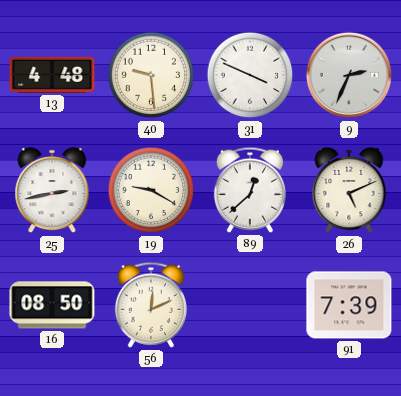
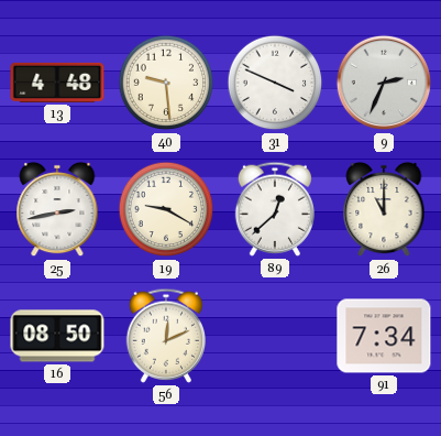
26: 5:11 -> 11:00 (384, 209)
91: 7:39 -> 7:34 (384, 336)
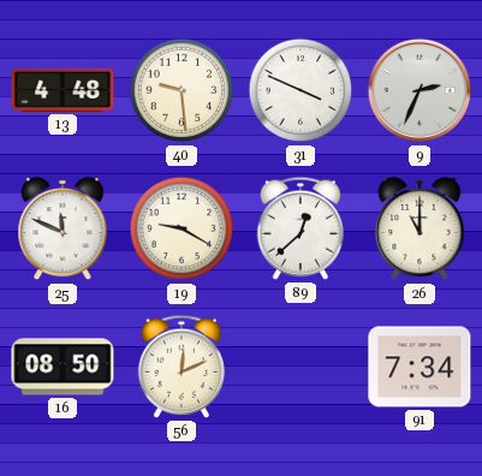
25: 2:43 -> 11:49 (63, 228)
